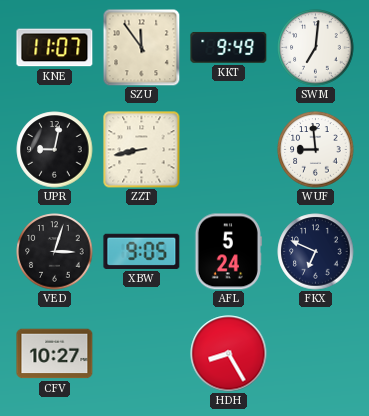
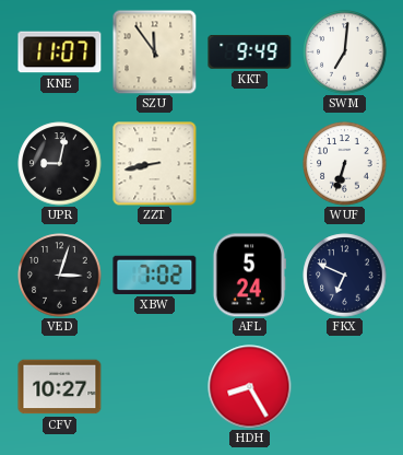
WUF: 8:59 -> 6:33 (345, 164)
XBW: 9:05 -> 7:02 (155, 275)
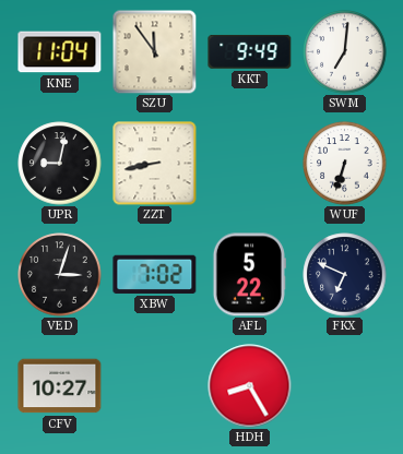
KNE: 11:07 -> 11:04 (60, 52)
AFL: 5:24 -> 5:22 (249, 275)
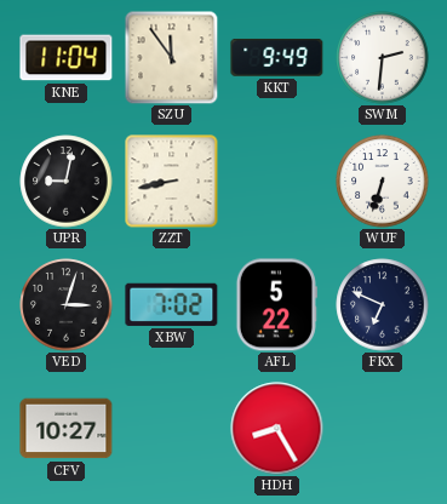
SWM: 7:01 -> 2:31 (383, 58)
